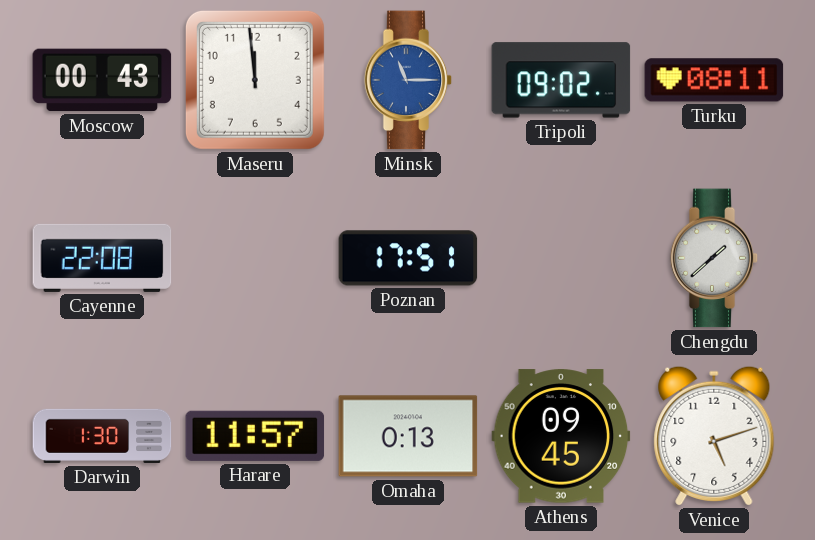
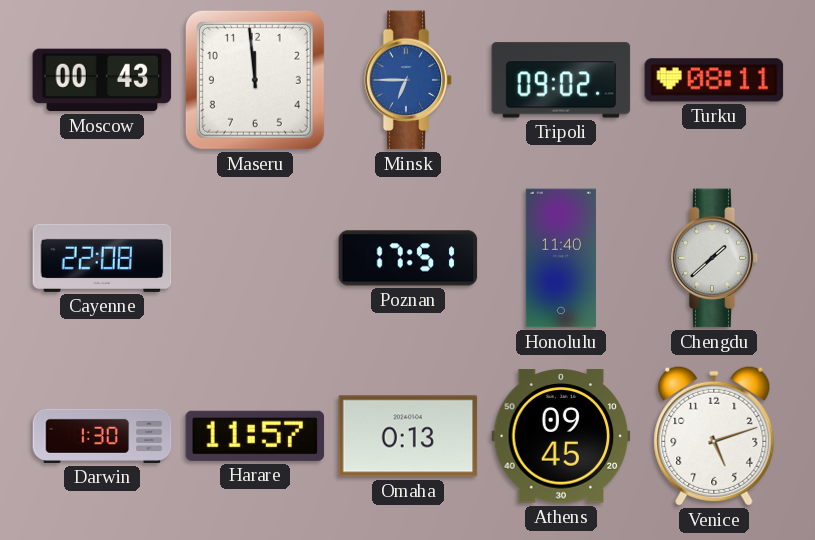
Minsk: 11:15 -> 6:45 (408, 80)
Honolulu: none -> 11:40 (561, 258)
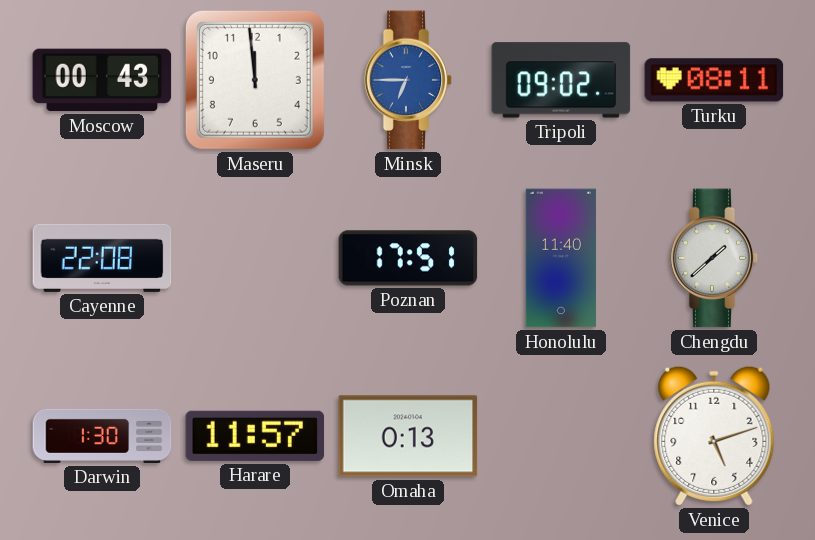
Athens: 09:45 -> none (561, 436)
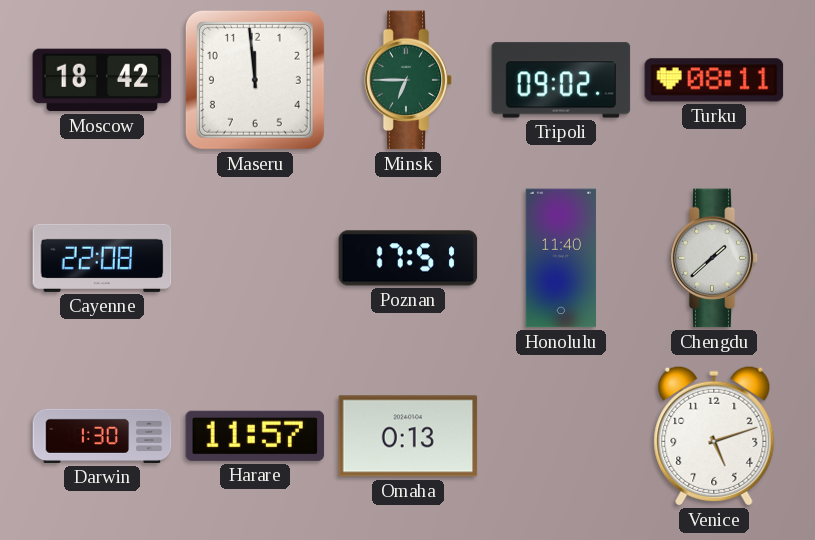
Moscow: 00:43 -> 18:42 (102, 80)
Minsk dial: blue -> green (408, 80)
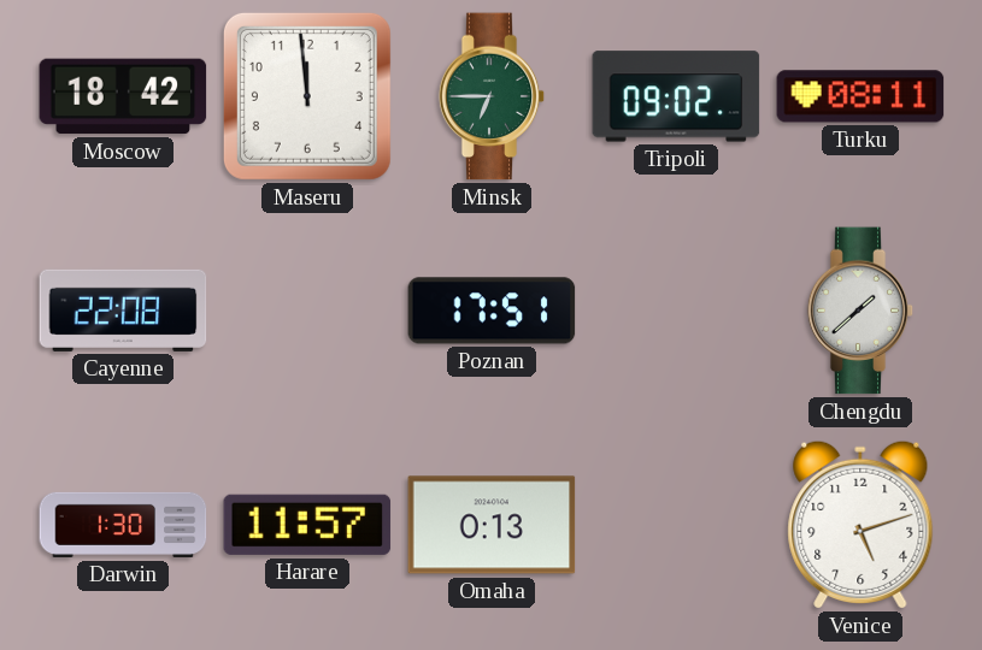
Honolulu: 11:40 -> none (561, 258)
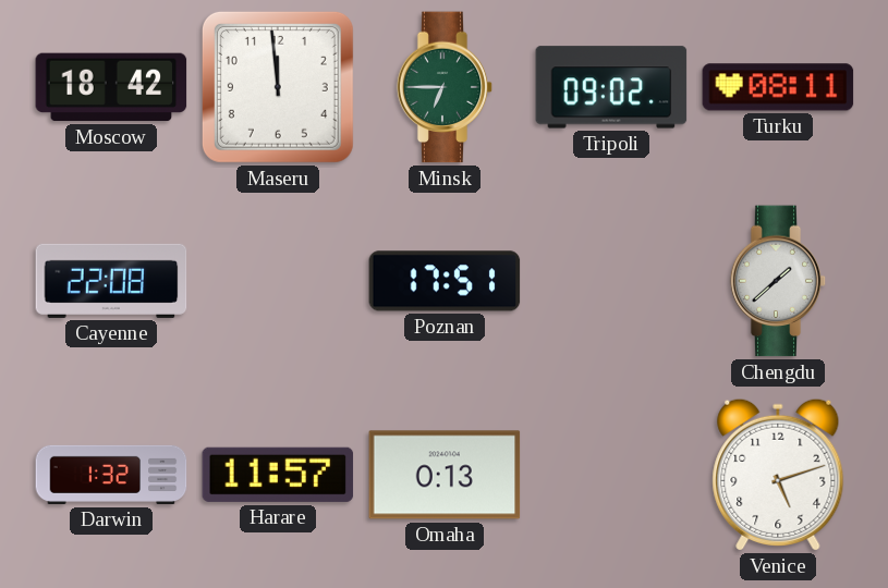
Darwin: 1:30 -> 1:32 (111, 475)
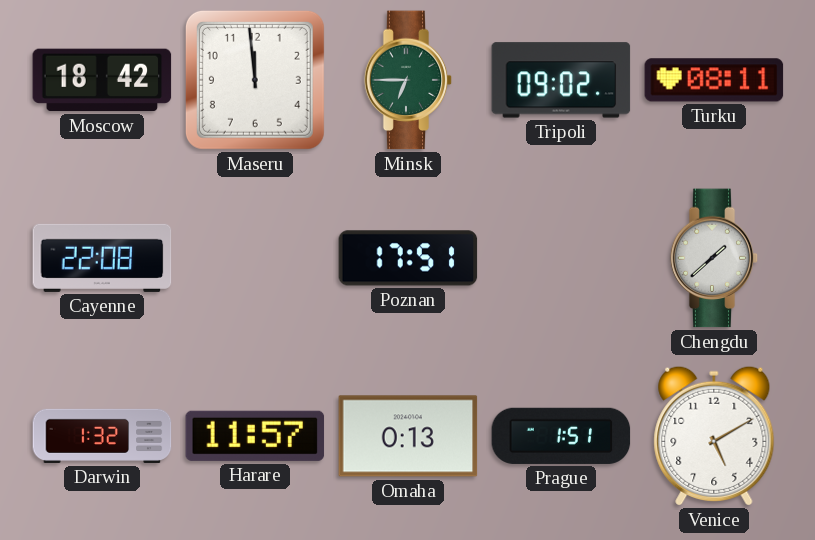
Prague: none -> 1:51 (561, 436)
Venice: 5:12 -> 5:10 (714, 436)
